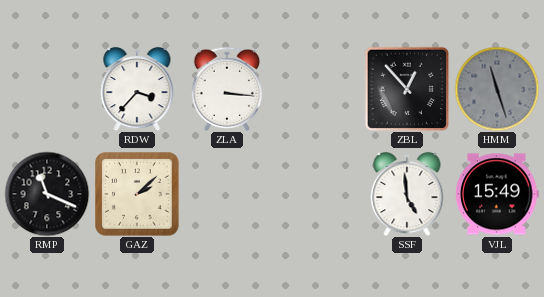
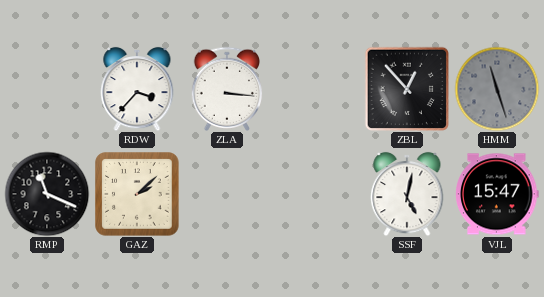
SSF: 4:59 -> 5:02 (407, 194)
VJL: 15:49 -> 15:47 (497, 194)
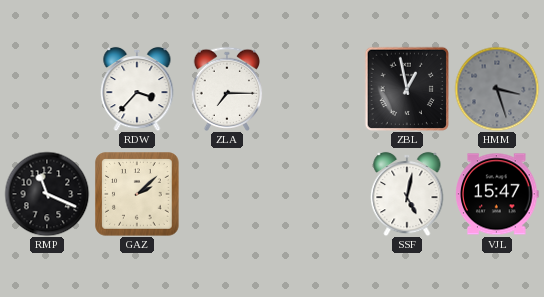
ZLA: 3:16 -> 7:15 (227, 89)
ZBL: 12:53 -> 12:58 (406, 88)
HMM: 11:27 -> 3:27 (497, 89)
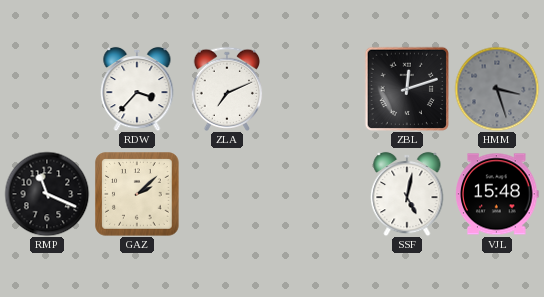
ZLA: 7:15 -> 7:11 (227, 89)
ZBL: 12:58 -> 12:12 (406, 88)
VJL: 15:47 -> 15:48 (497, 194)
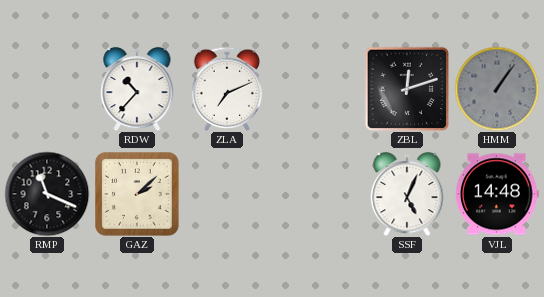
RDW: 3:37 -> 10:37 (137, 89)
HMM: 3:27 -> 1:06 (497, 89)
SSF: 5:02 -> 5:04 (407, 194)
VJL: 15:48 -> 14:48 (497, 194)
